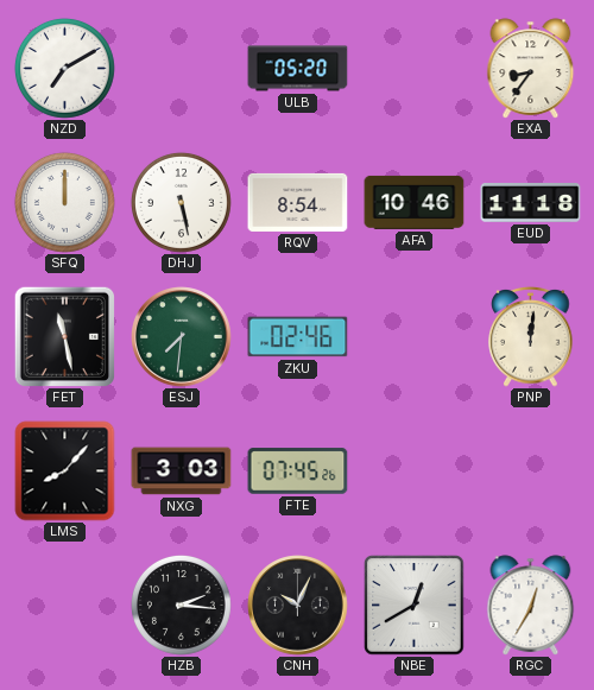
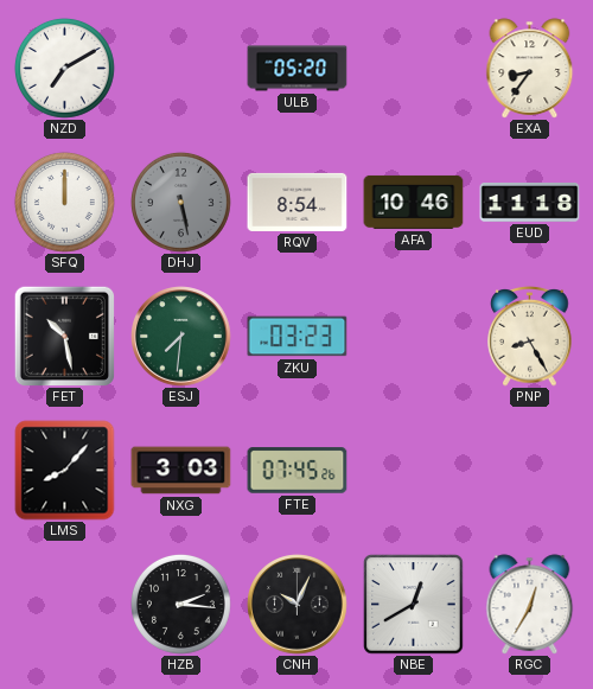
DHJ dial: white -> grey (180, 202)
FET: 11:28 -> 10:28 (64, 336)
ZKU: 02:46 -> 03:23 (298, 337)
PNP: 12:01 -> 8:25 (530, 337)
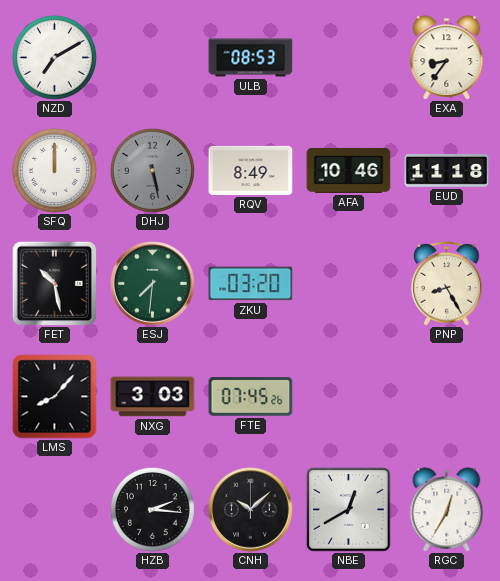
ULB: 05:20 -> 08:53 (251, 58)
RQV: 8:54 -> 8:49 (251, 170)
ZKU: 03:23 -> 03:20 (251, 284)
CNH: 10:04 -> 10:08 (251, 510)
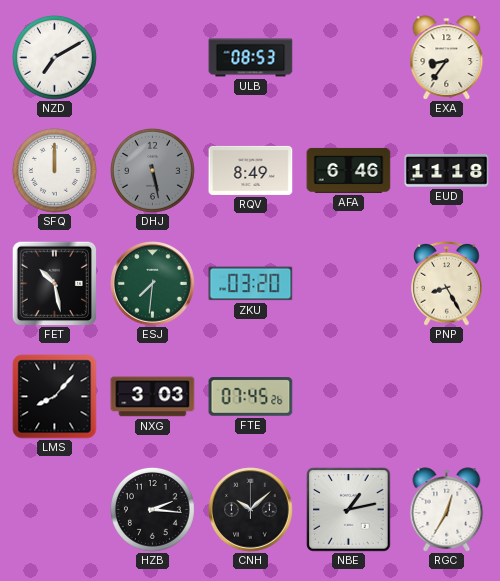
AFA: 10:46 -> 6:46 (349, 170)
NBE: 12:40 -> 1:13 (349, 510)
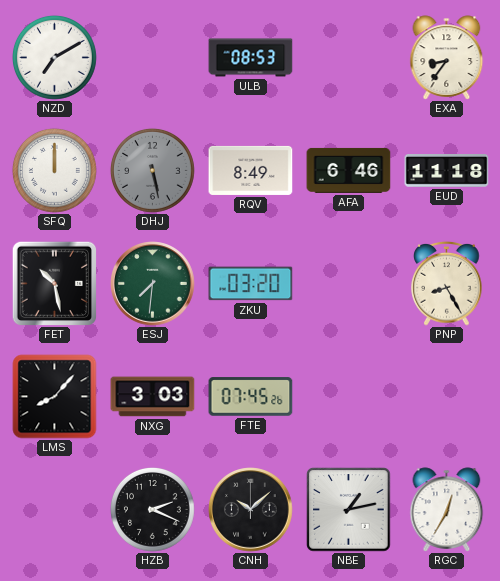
HZB: 2:16 -> 2:19 (152, 509)
